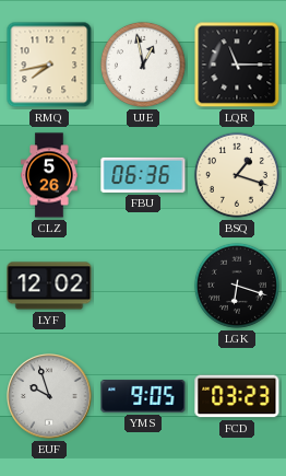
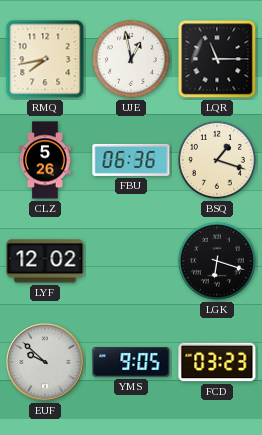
EUF: 9:57 -> 9:52 (45, 362)
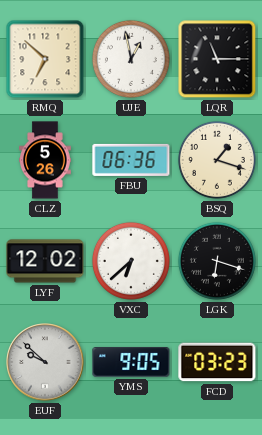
RMQ: 7:43 -> 6:52 (45, 59)
VXC: none -> 6:38 (131, 261)
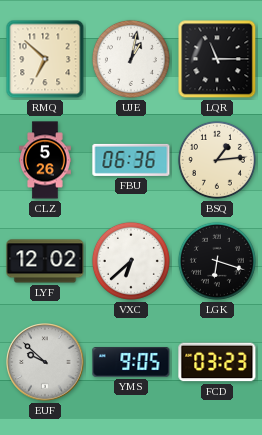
UJE: 12:58 -> 1:02 (131, 59)
BSQ: 1:18 -> 1:14 (217, 160)
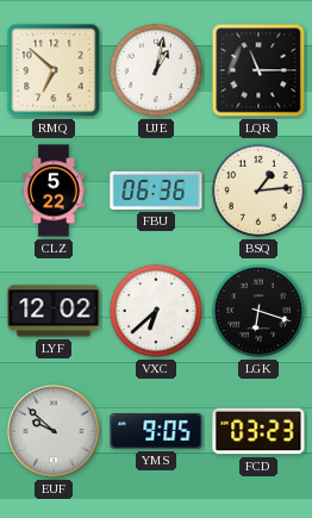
CLZ: 5:26 -> 5:22 (55, 191)
